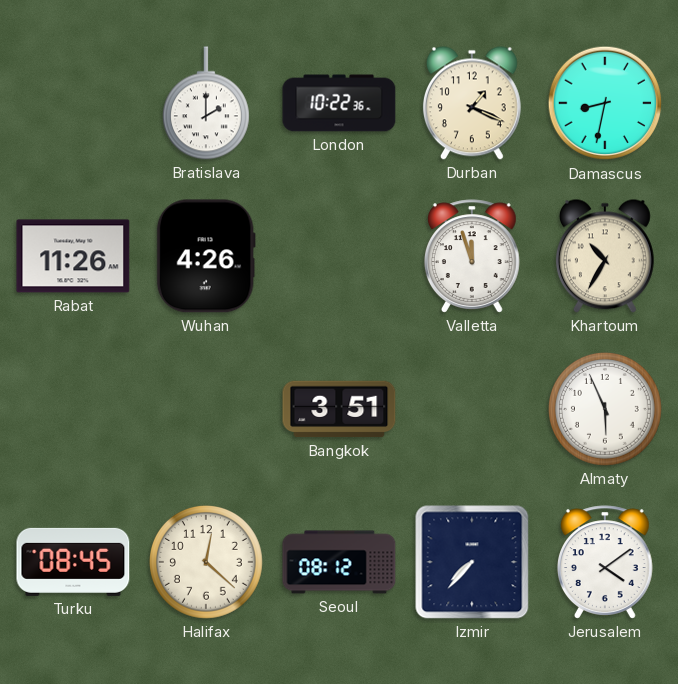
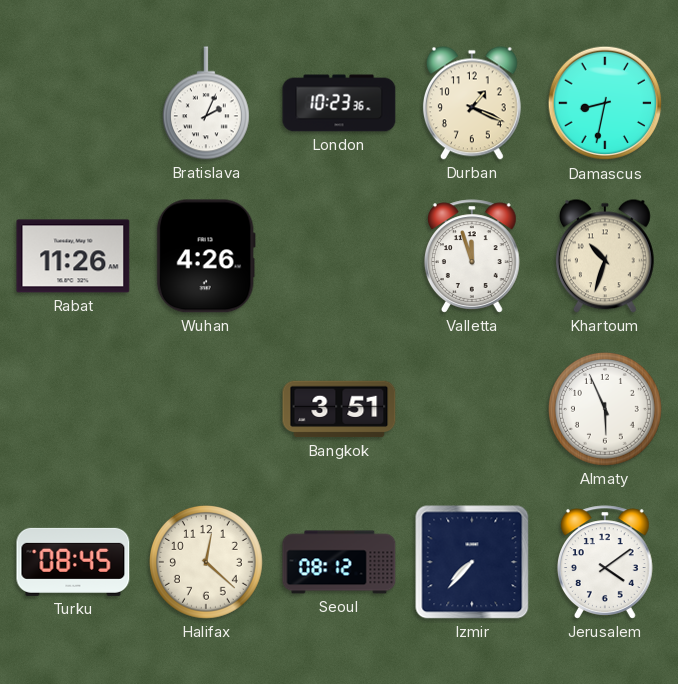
Bratislava: 2:00 -> 2:04 (206, 103)
London: 10:22 -> 10:23 (339, 103)
Khartoum: 10:35 -> 10:33 (605, 256)
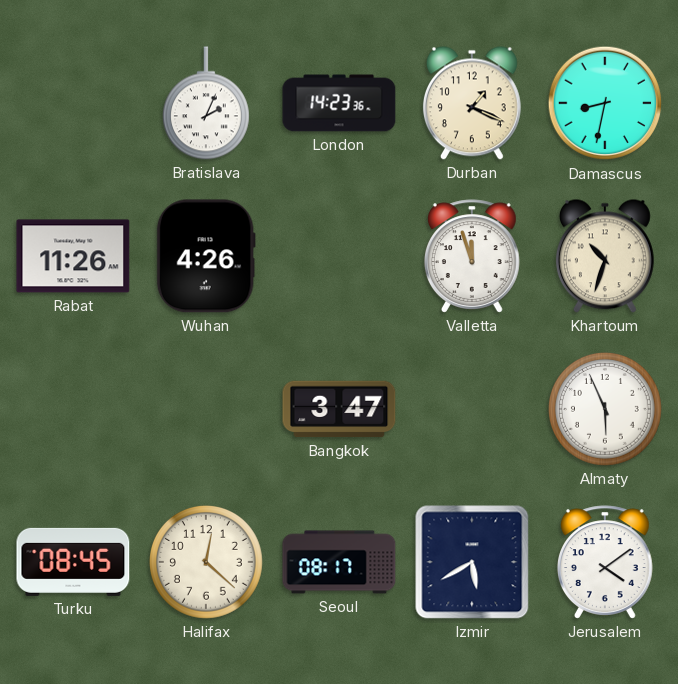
London: 10:23 -> 14:23 (339, 103)
Bangkok: 3:51 -> 3:47 (339, 409)
Seoul: 08:12 -> 08:17 (339, 562)
Izmir: 7:37 -> 5:40 (472, 562)
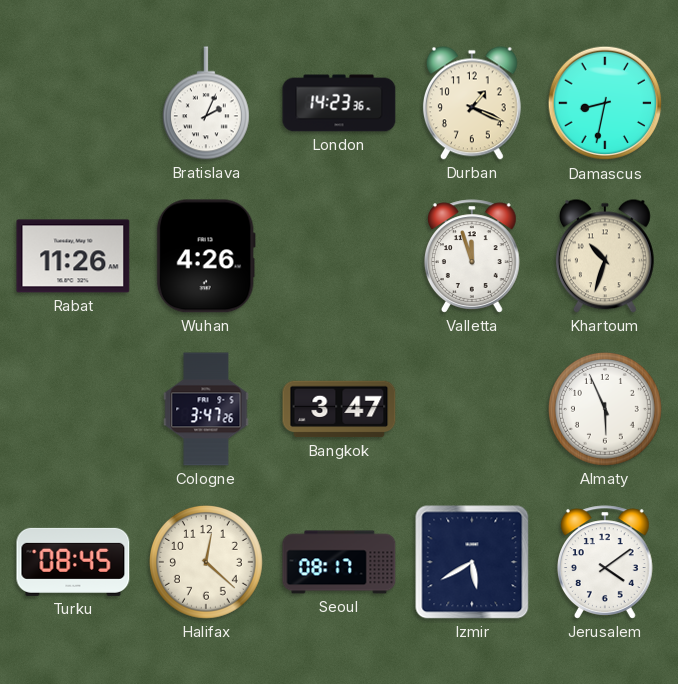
Cologne: none -> 3:47 (206, 409)
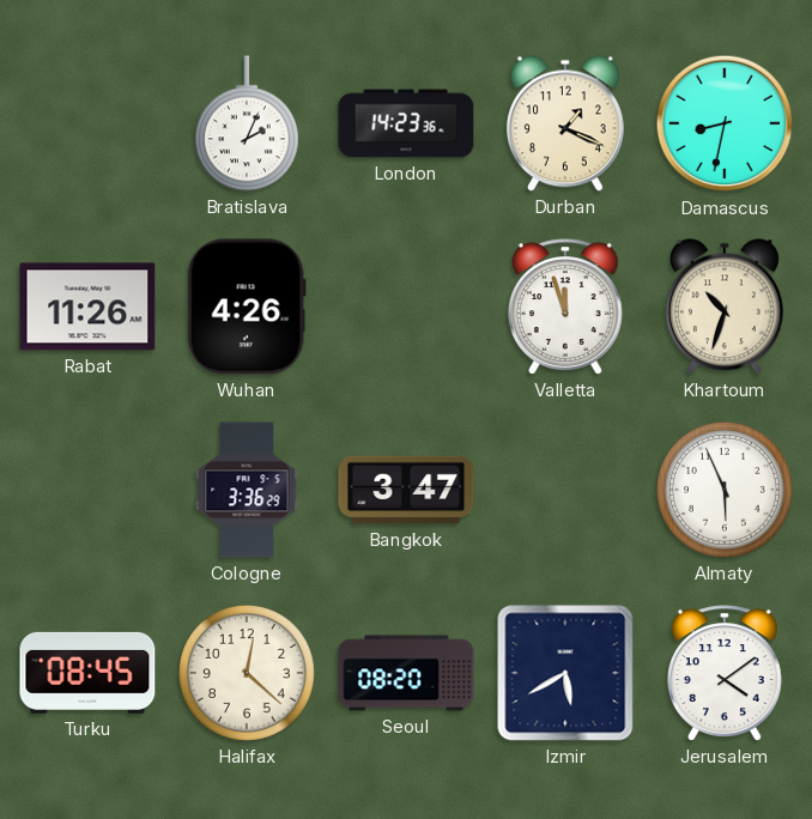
Cologne: 3:47 -> 3:36 (247, 490)
Seoul: 08:17 -> 08:20 (406, 673)
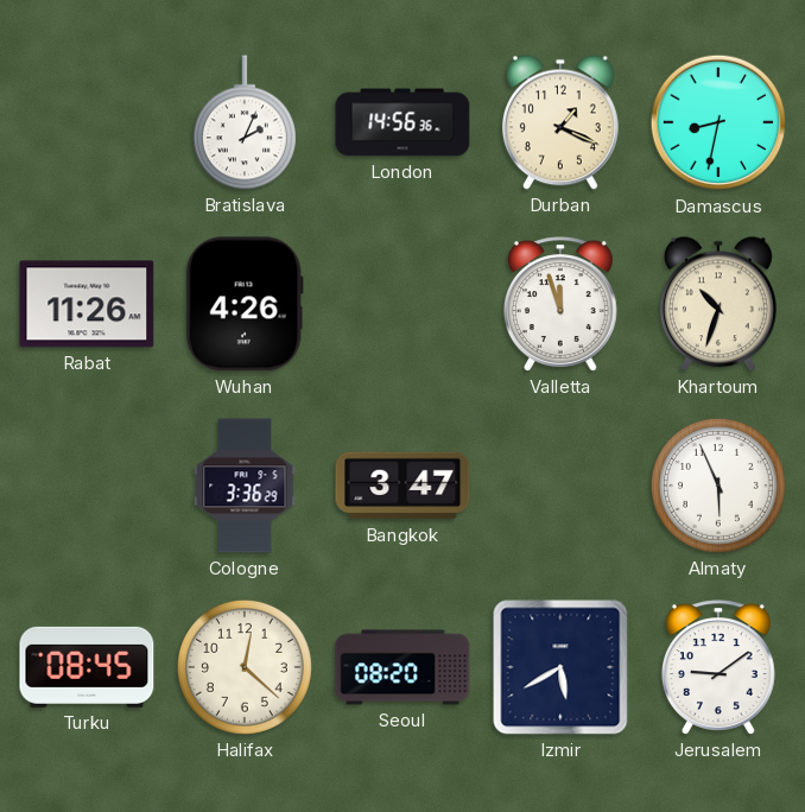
London: 14:23 -> 14:56 (402, 122)
Jerusalem: 4:09 -> 9:09 (718, 667)
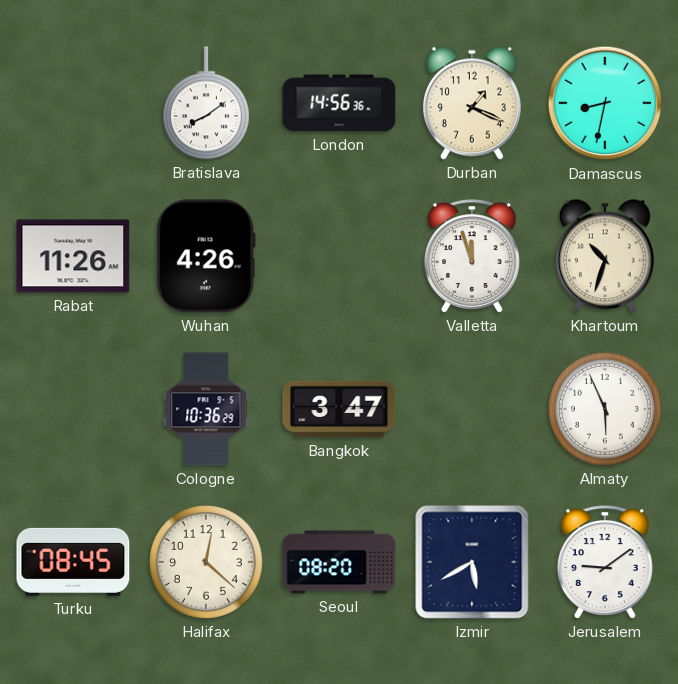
Bratislava: 2:04 -> 8:09 (206, 103)
Cologne: 3:36 -> 10:36 (206, 409)
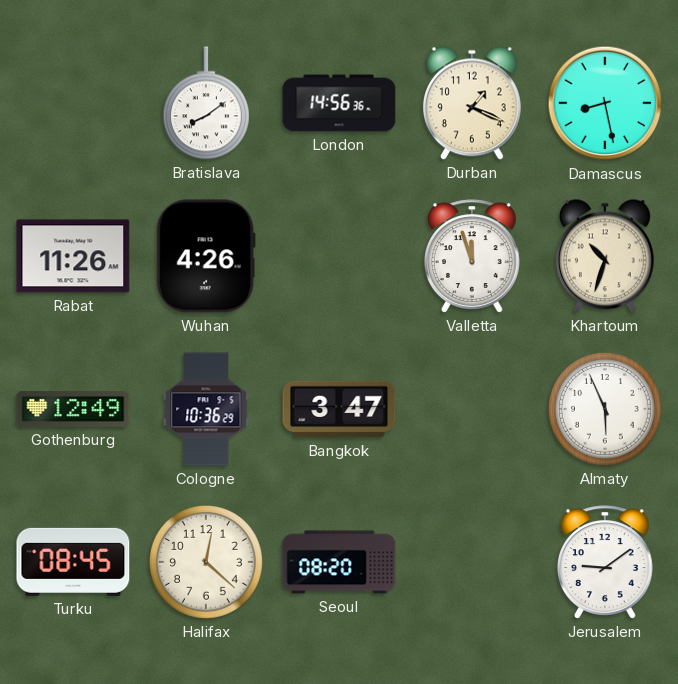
Damascus: 8:32 -> 8:28 (605, 103)
Gothenburg: none -> 12:49 (73, 410)
Izmir: 5:40 -> none (472, 562)
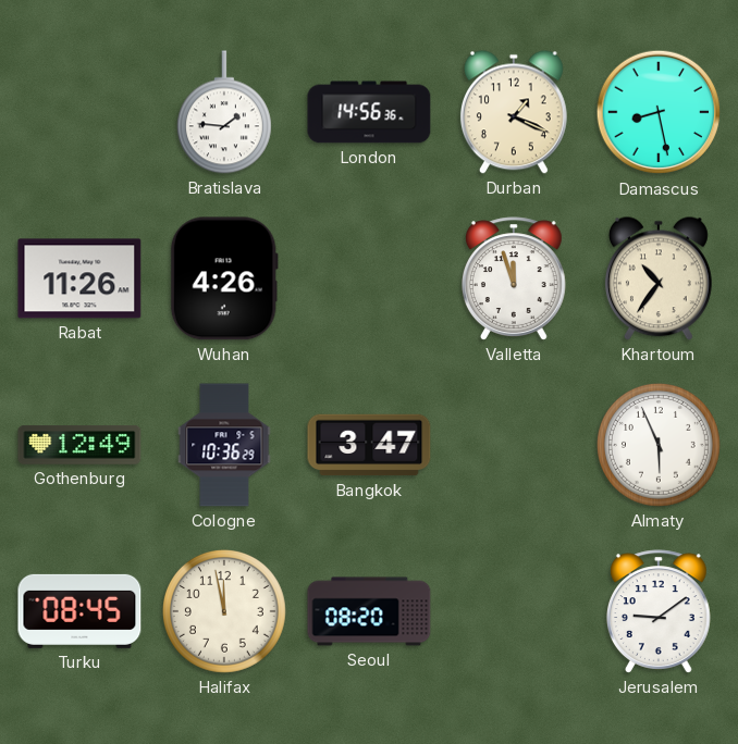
Bratislava: 8:09 -> 1:46 (224, 112)
Khartoum: 10:33 -> 10:36 (659, 278)
Halifax: 12:22 -> 11:58 (224, 611)
